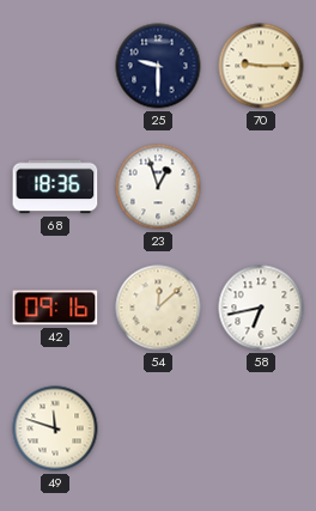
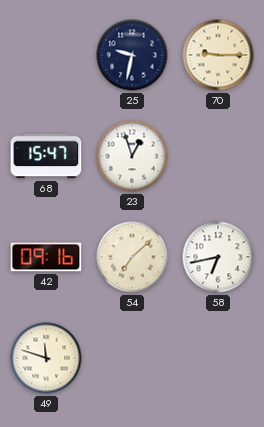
25: 9:30 -> 9:32 (132, 55)
68: 18:36 -> 15:47 (46, 156)
54: 12:08 -> 7:08 (132, 257)
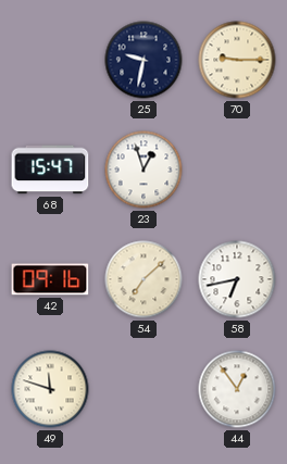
44: none -> 12:54 (237, 389)
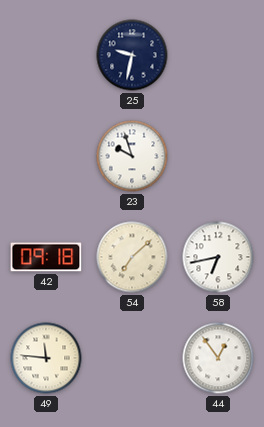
70: 9:15 -> none (237, 60)
68: 15:47 -> none (50, 170)
23: 12:57 -> 9:57 (132, 156)
42: 09:16 -> 09:18 (46, 257)
49: 11:48 -> 11:46 (46, 358)
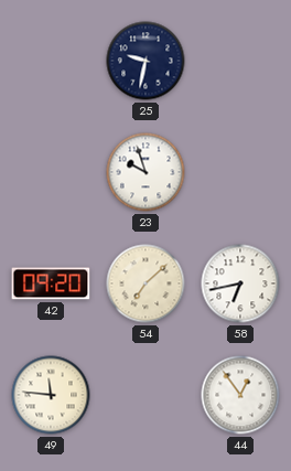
42: 09:18 -> 09:20 (51, 283)
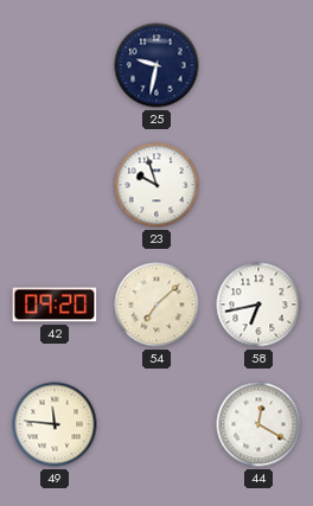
44: 12:54 -> 12:20 (258, 424)
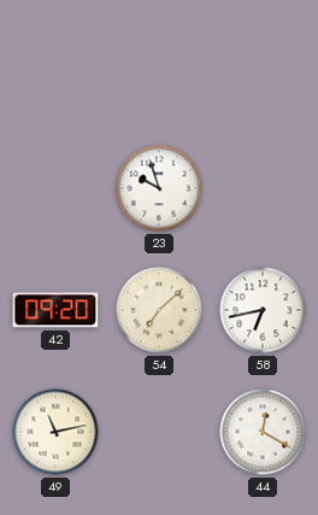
25: 9:32 -> none (156, 65)
49: 11:46 -> 11:13 (55, 432)
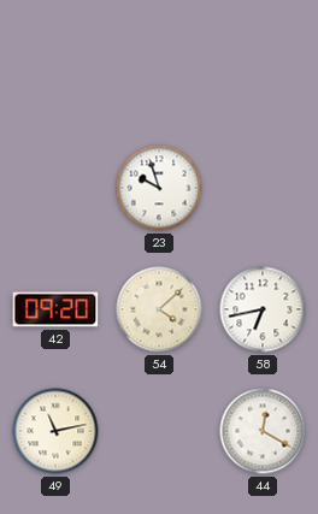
54: 7:08 -> 4:08 (159, 309)
